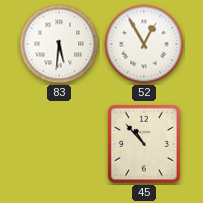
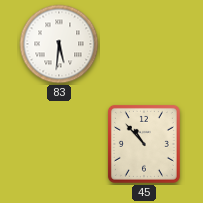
52: 12:55 -> none (144, 44)
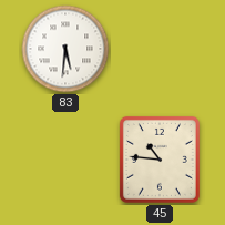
45: 10:53 -> 10:46 (160, 160)
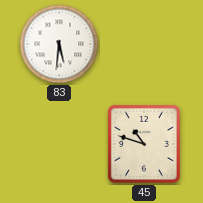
45: 10:46 -> 10:48 (144, 144)
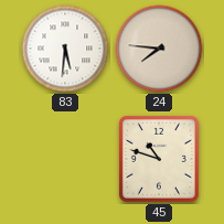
24: none -> 7:46 (159, 49)
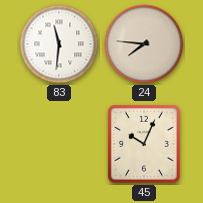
83: 5:31 -> 11:31 (59, 44)
45: 10:48 -> 10:04 (144, 144)
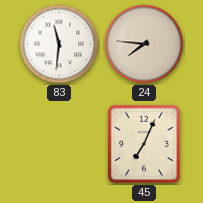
45: 10:04 -> 7:04 (144, 144)
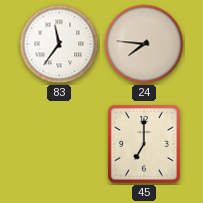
83: 11:31 -> 11:36 (59, 44)
45: 7:04 -> 7:00 (144, 144)
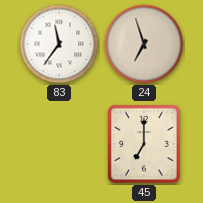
24: 7:46 -> 6:57 (144, 44)
